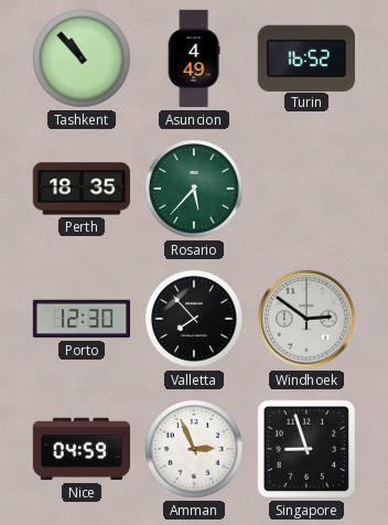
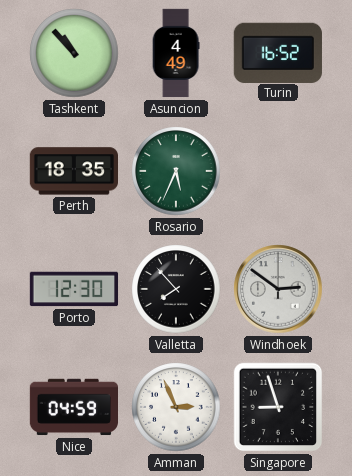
Rosario: 5:37 -> 5:34 (176, 171)
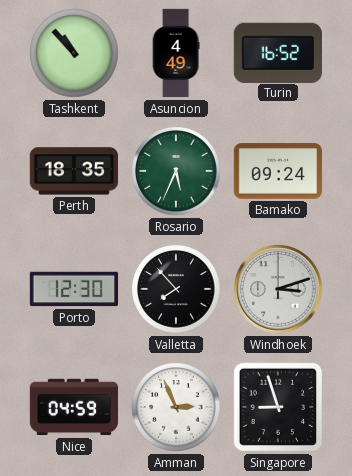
Bamako: none -> 09:24 (277, 171)
Windhoek: 2:51 -> 3:12 (278, 289)
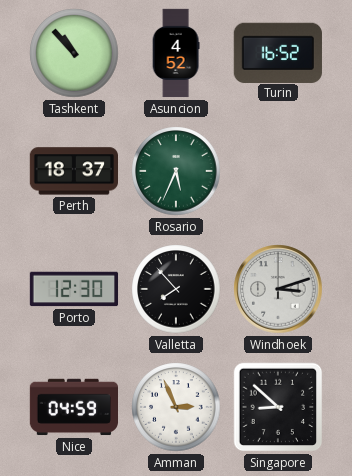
Asuncion: 4:49 -> 4:52 (176, 53)
Perth: 18:35 -> 18:37 (73, 171)
Bamako: 09:24 -> none (277, 171)
Singapore: 8:57 -> 8:52 (278, 407)
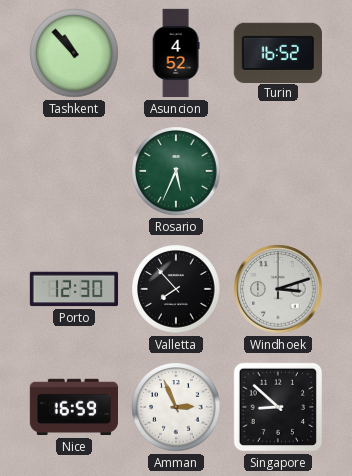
Perth: 18:37 -> none (73, 171)
Nice: 04:59 -> 16:59 (73, 407)
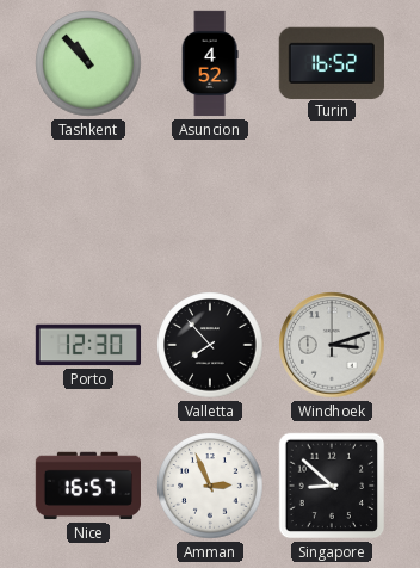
Rosario: 5:34 -> none (176, 171)
Nice: 16:59 -> 16:57 (87, 486)
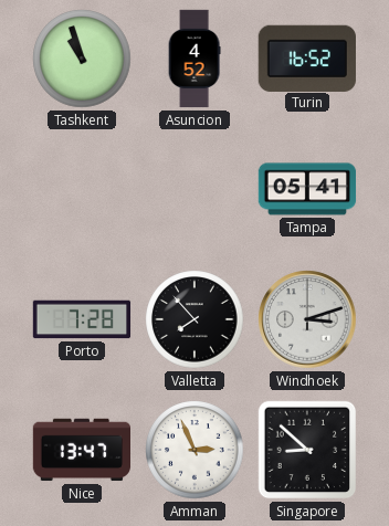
Tashkent: 10:53 -> 10:57 (82, 59)
Tampa: none -> 05:41 (307, 189)
Porto: 12:30 -> 7:28 (82, 319)
Nice: 16:57 -> 13:47 (81, 450)
